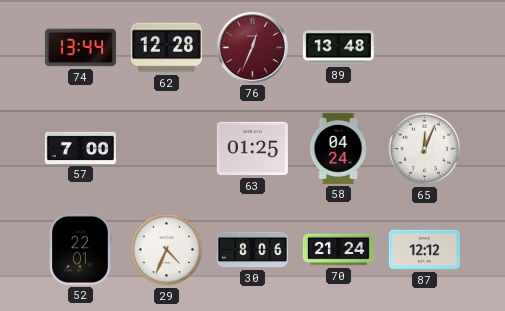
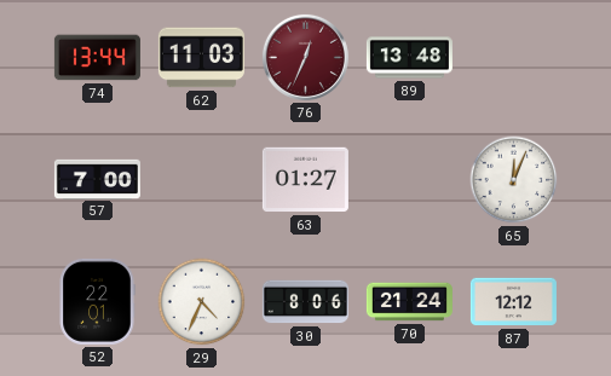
62: 12:28 -> 11:03 (201, 58)
63: 01:25 -> 01:27 (305, 180)
58: 04:24 -> none (338, 148)
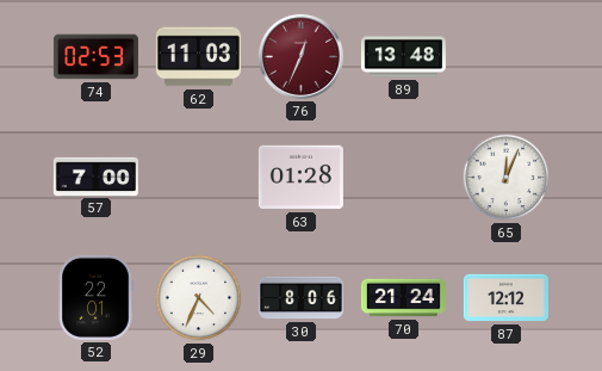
74: 13:44 -> 02:53 (95, 57)
63: 01:27 -> 01:28 (300, 178)
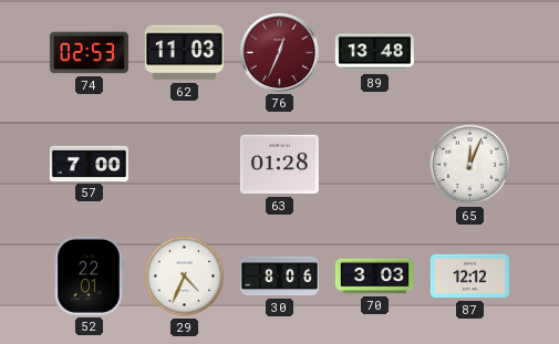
70: 21:24 -> 3:03 (374, 277)
